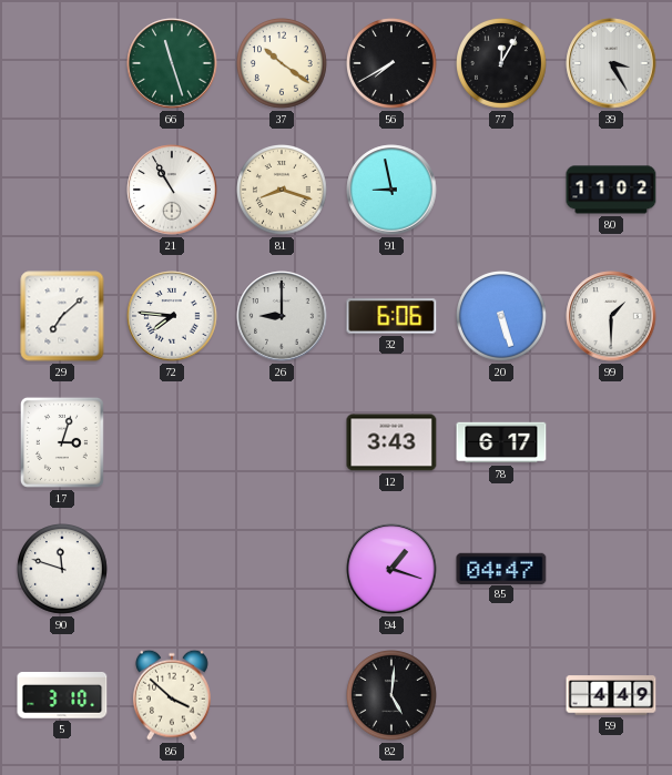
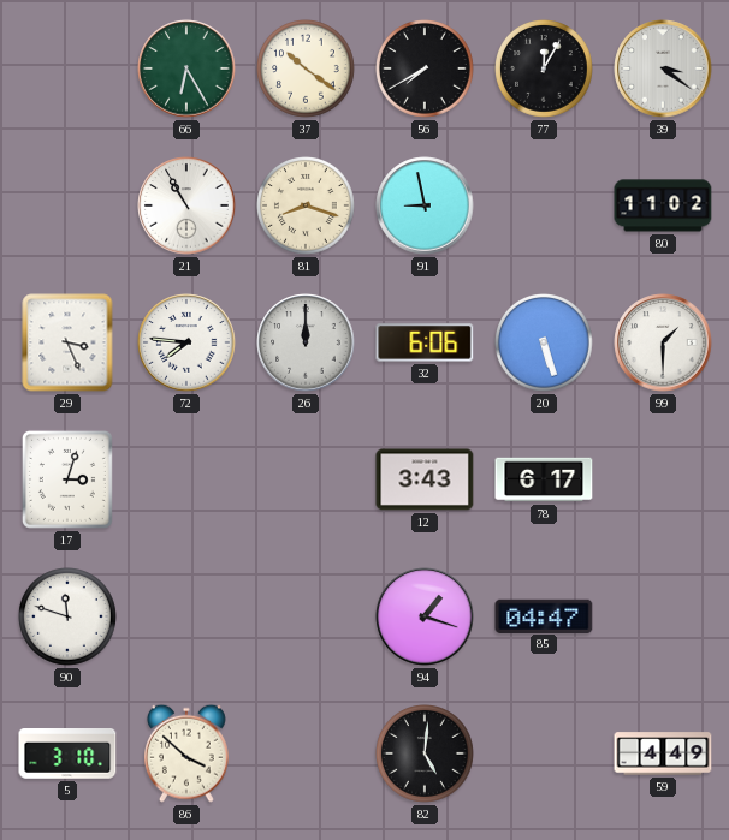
66: 11:27 -> 6:25 (186, 68)
39: 3:25 -> 3:21 (663, 68)
29: 7:08 -> 3:26 (67, 342)
26: 9:00 -> 12:00 (306, 342)
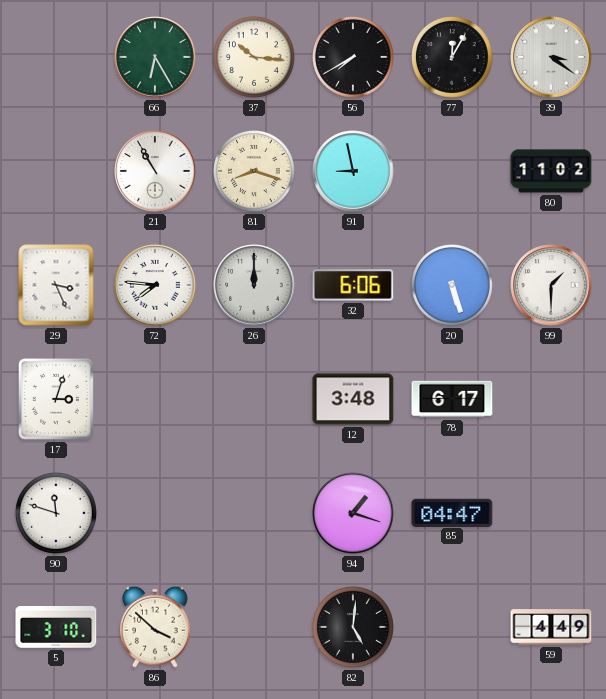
37: 10:21 -> 10:16 (255, 58)
12: 3:43 -> 3:48 (353, 399)
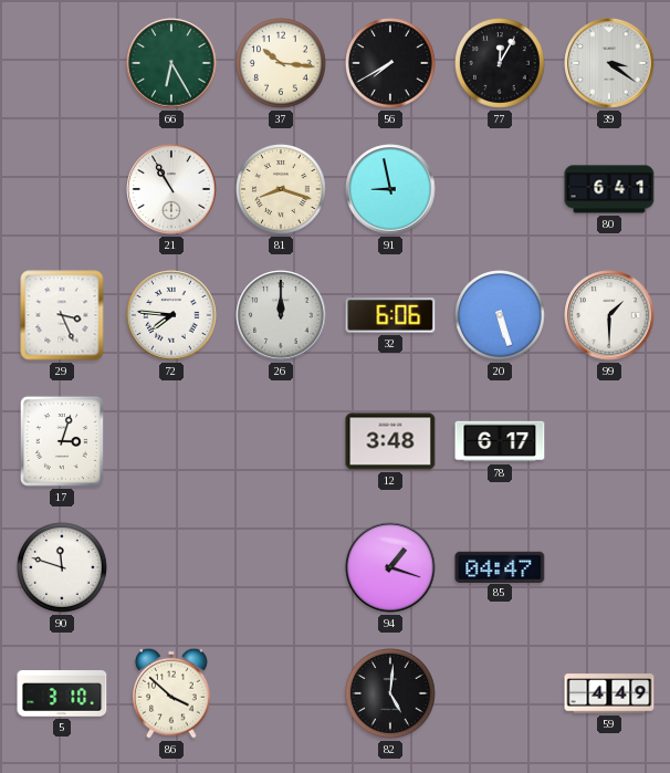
80: 11:02 -> 6:41 (609, 189)
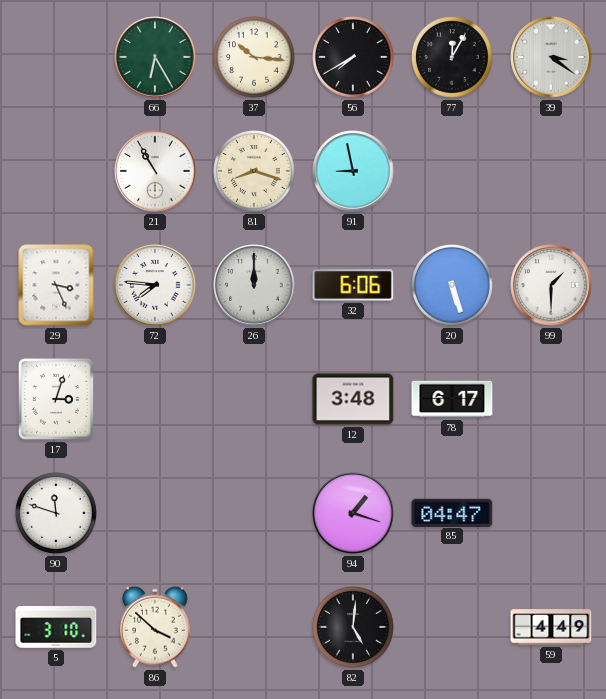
80: 6:41 -> none (609, 189)
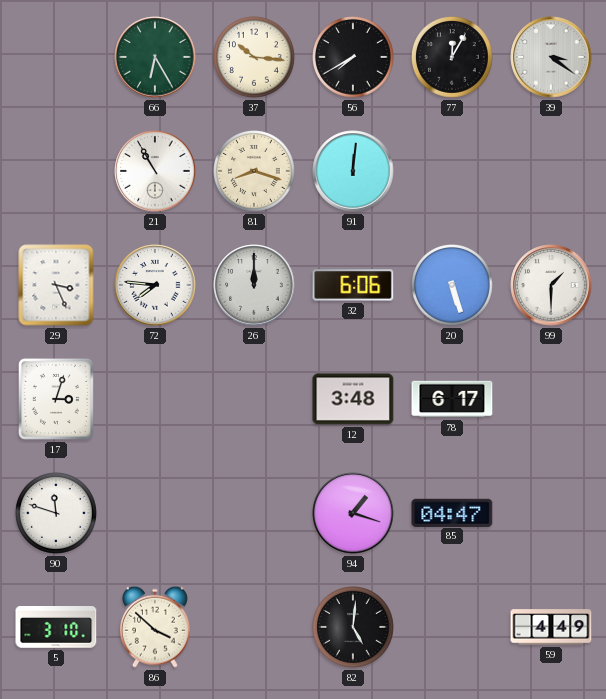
91: 8:58 -> 12:01 (353, 171)
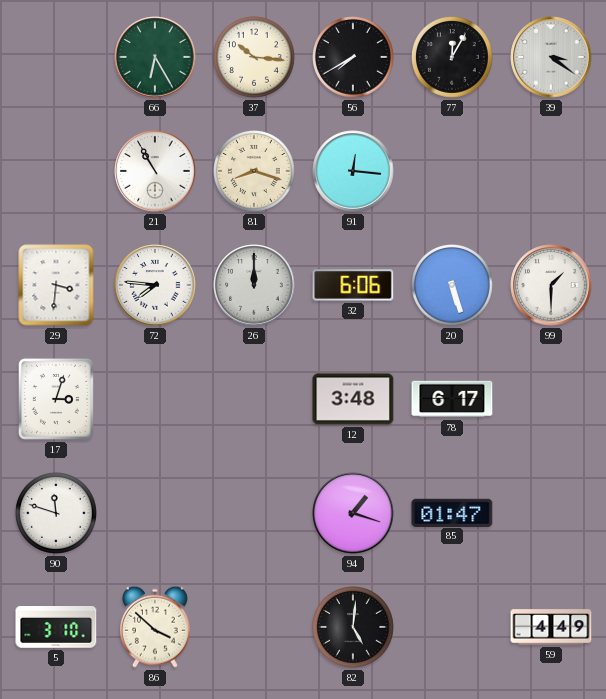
91: 12:01 -> 12:16 (353, 171)
29: 3:26 -> 3:31 (56, 285)
85: 04:47 -> 01:47 (452, 512)
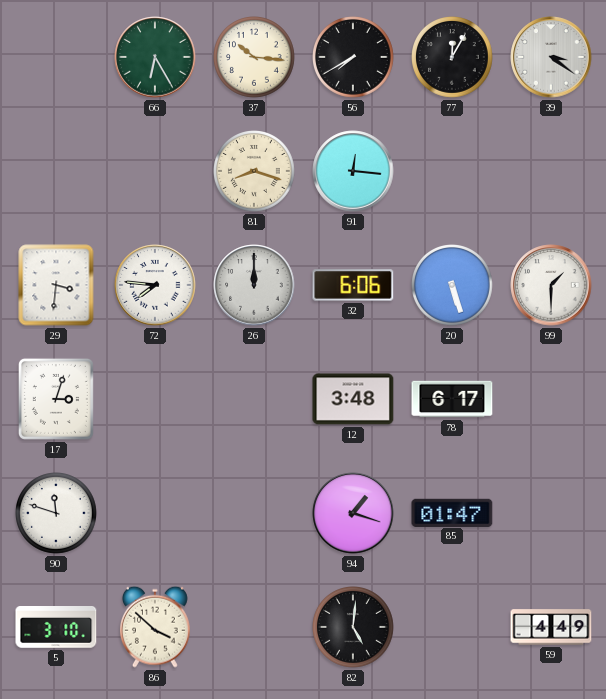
21: 10:55 -> none (155, 171)
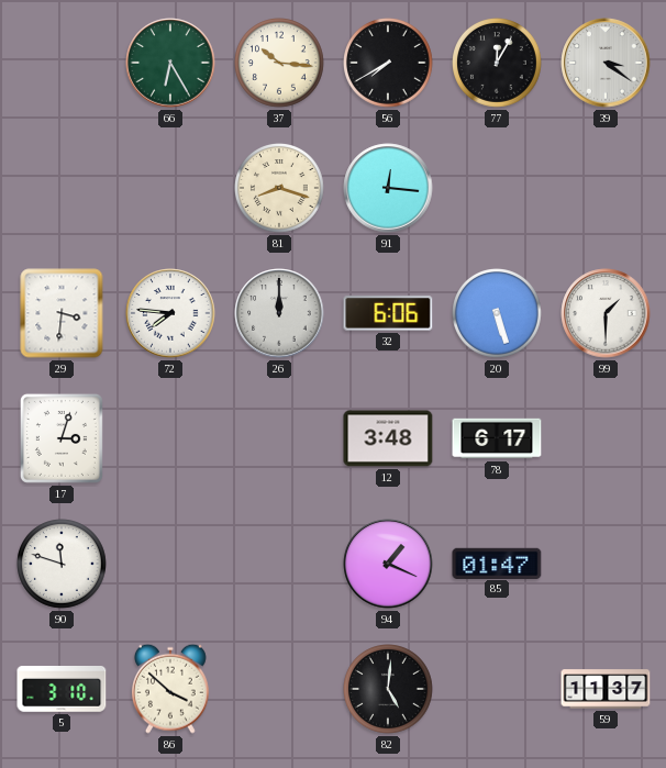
94: 1:18 -> 1:19 (388, 564)
59: 4:49 -> 11:37 (606, 689)
